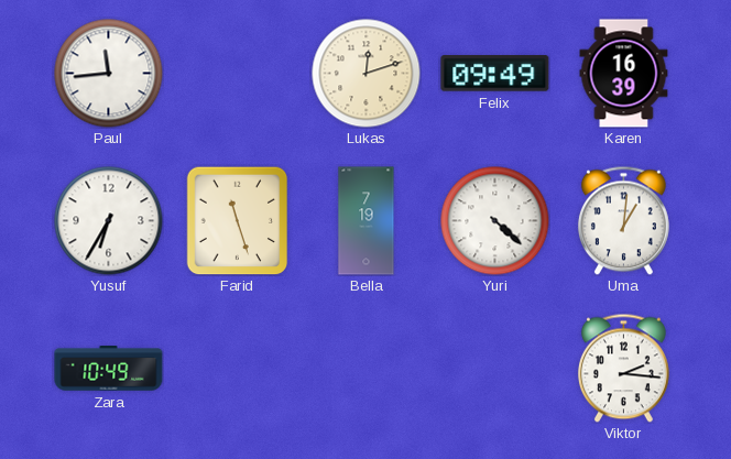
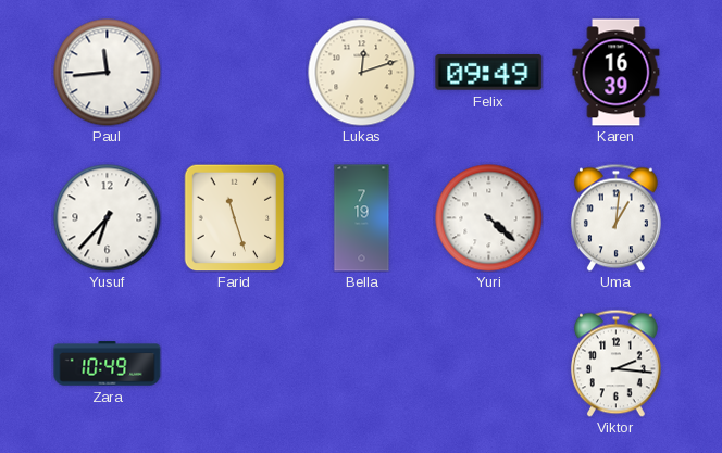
Yusuf: 6:35 -> 6:37 (108, 218)
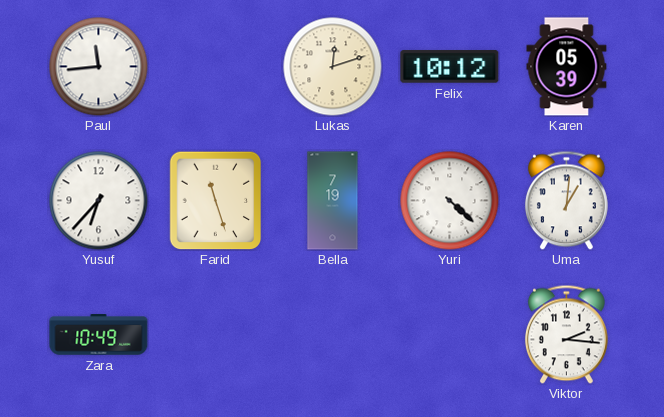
Felix: 09:49 -> 10:12 (450, 67)
Karen: 16:39 -> 05:39 (567, 67)
